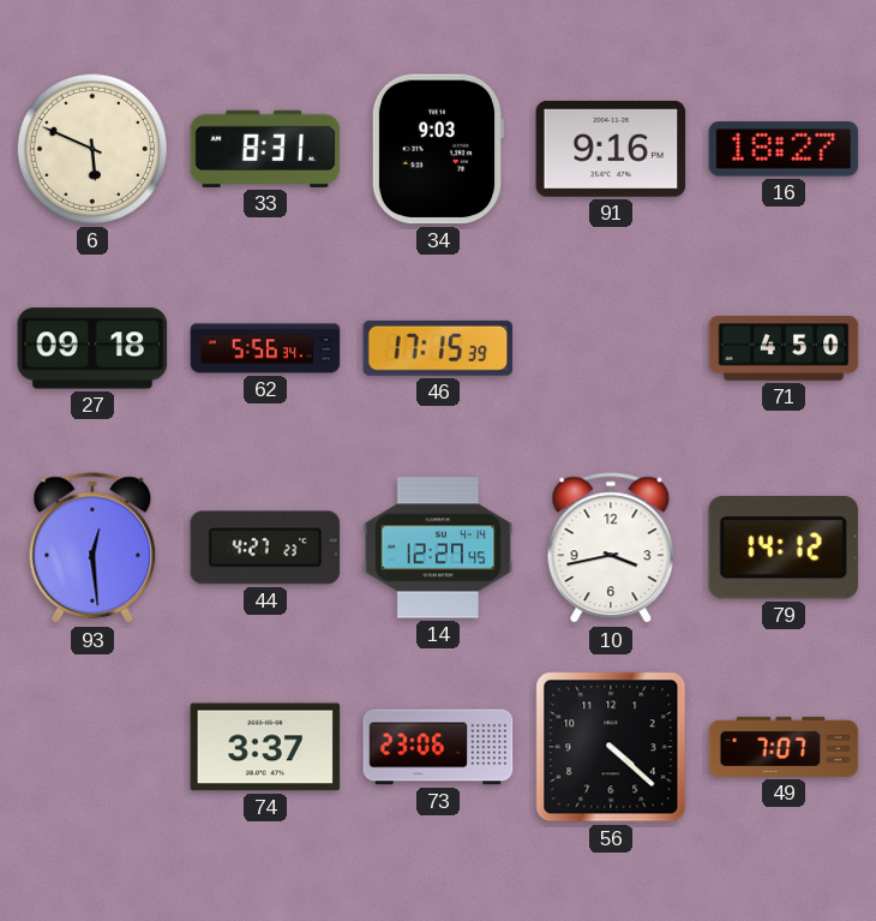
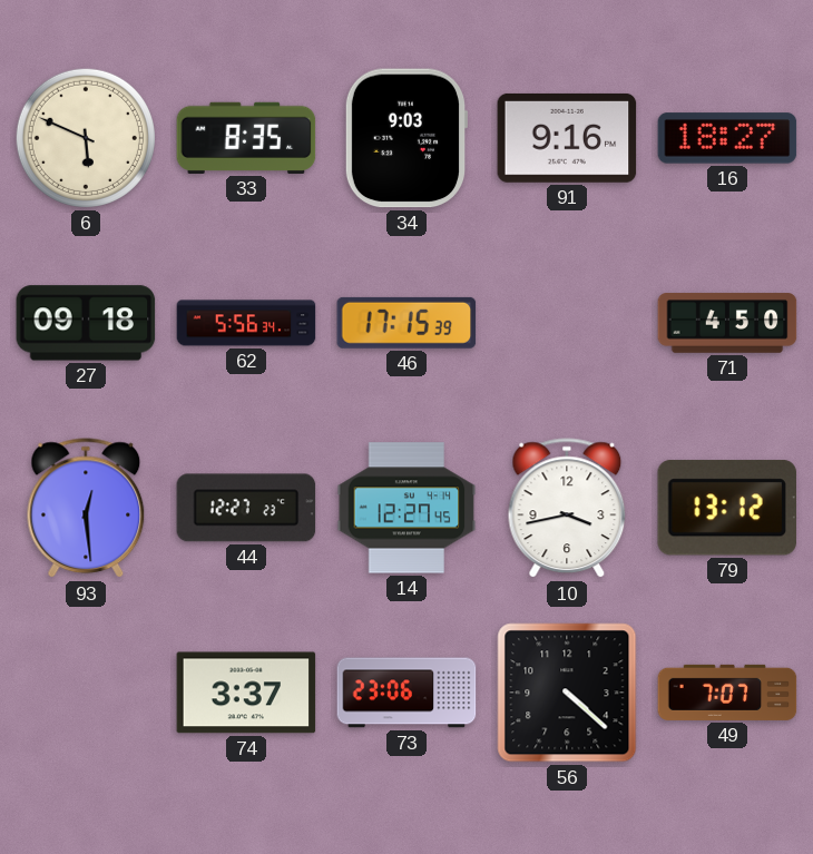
33: 8:31 -> 8:35 (246, 138)
44: 4:27 -> 12:27 (246, 508)
79: 14:12 -> 13:12 (727, 508)
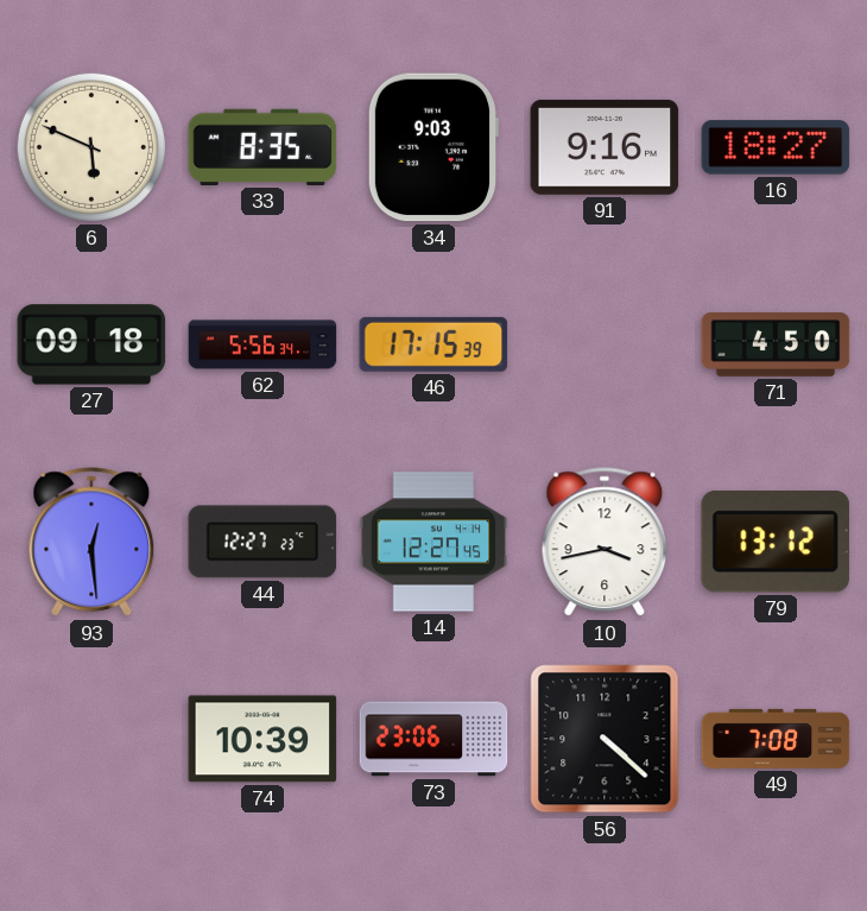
74: 3:37 -> 10:39 (262, 739)
49: 7:07 -> 7:08 (776, 739)
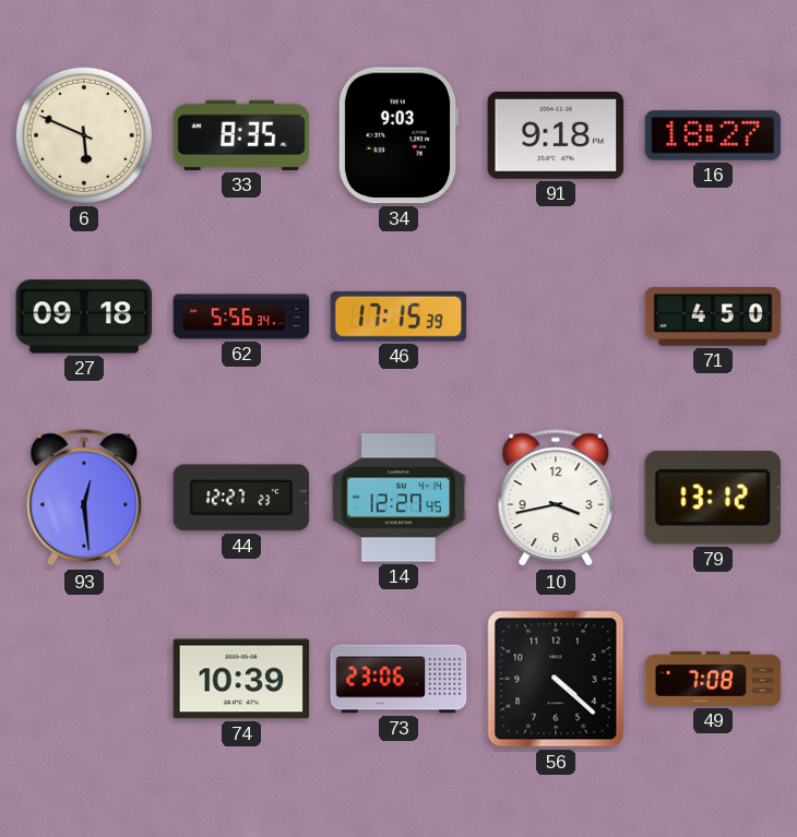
91: 9:16 -> 9:18 (556, 135)
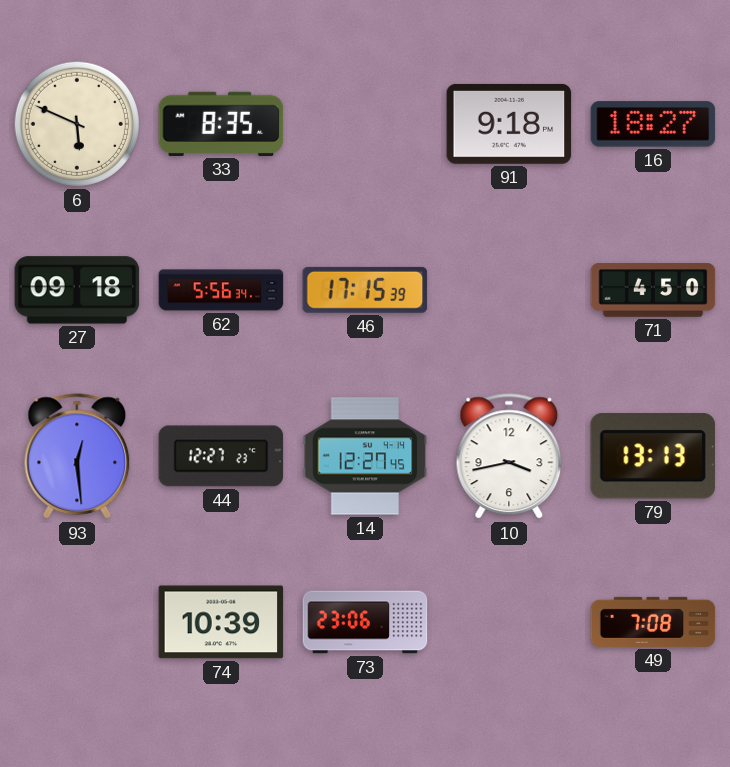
34: 9:03 -> none (397, 135)
79: 13:12 -> 13:13 (653, 456)
56: 4:22 -> none (556, 679)
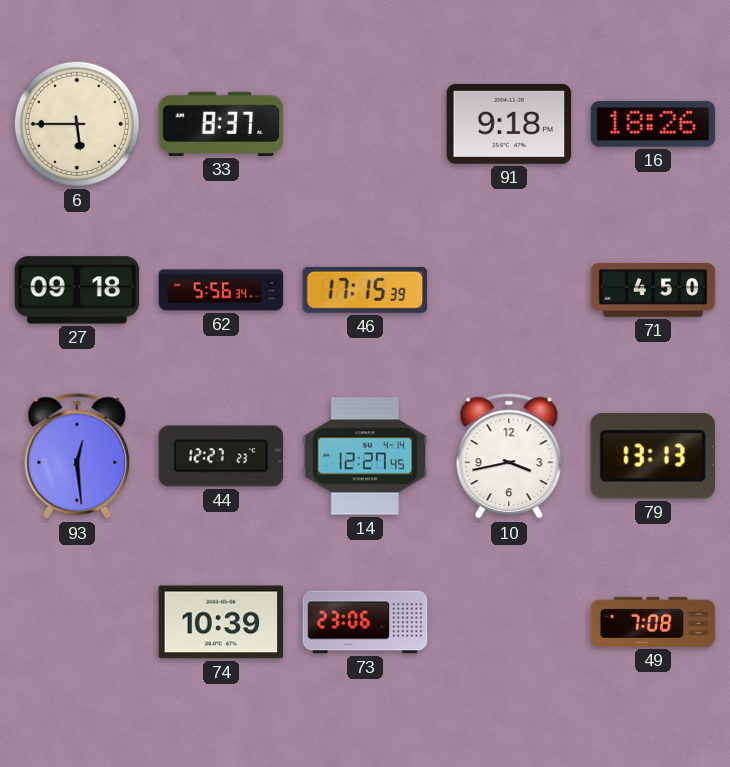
6: 5:49 -> 5:45 (77, 124)
33: 8:35 -> 8:37 (221, 124)
16: 18:27 -> 18:26 (653, 124)
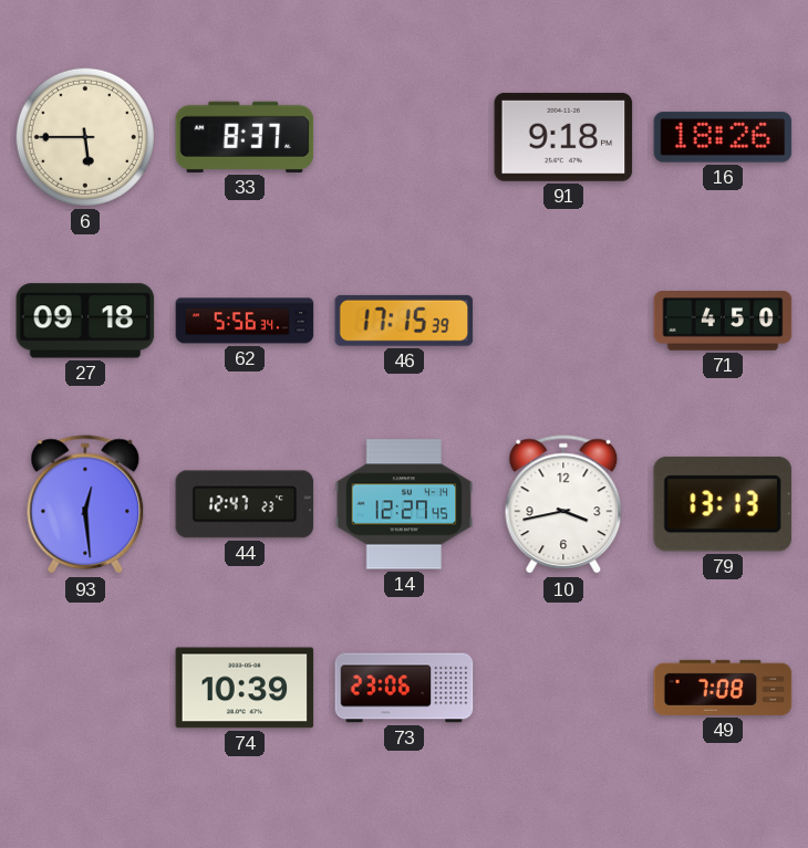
44: 12:27 -> 12:47 (245, 504)
